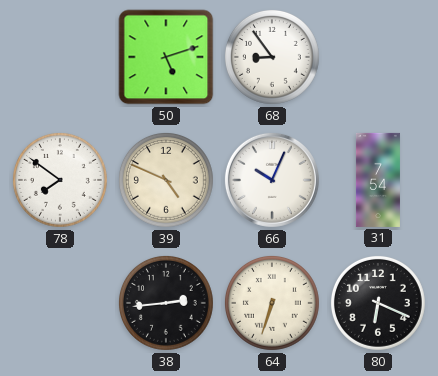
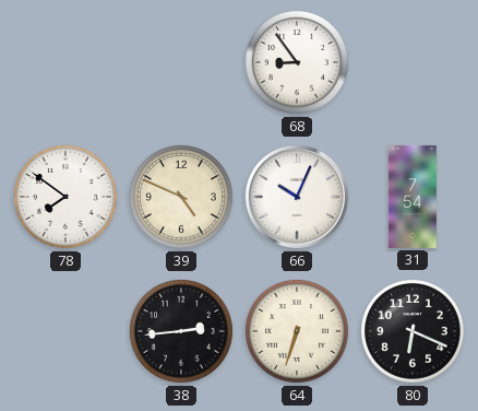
50: 5:12 -> none (166, 57)
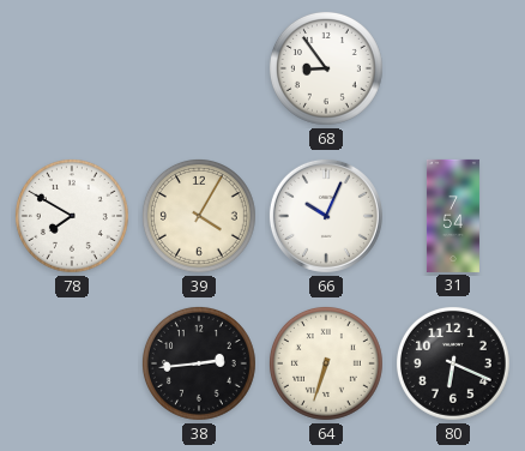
78: 7:51 -> 7:50 (72, 216)
39: 4:49 -> 4:05 (199, 216)
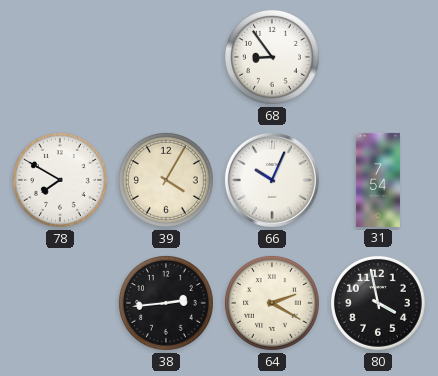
64: 6:33 -> 2:20 (272, 303)
80: 6:19 -> 3:58 (378, 303)
